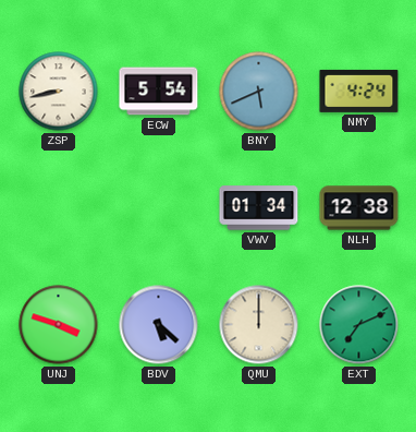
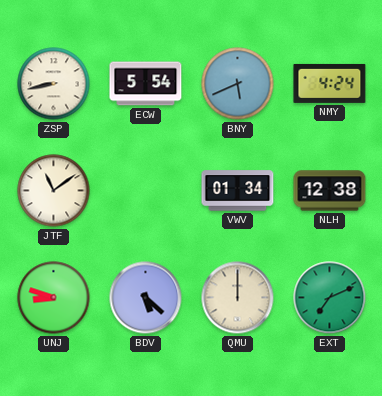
JTF: none -> 11:09 (54, 191)
UNJ: 3:48 -> 8:48 (54, 298)
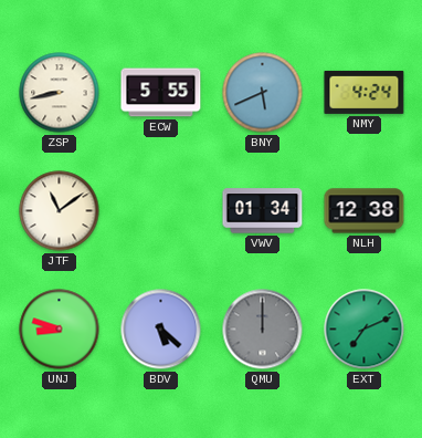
ECW: 5:54 -> 5:55 (161, 93)
QMU dial: cream -> grey (263, 330)
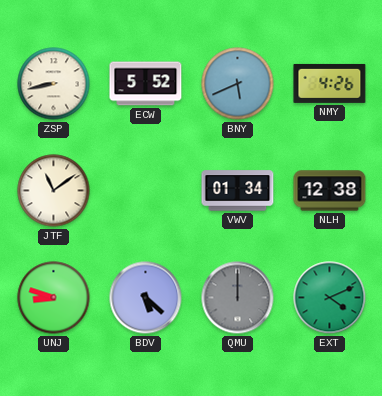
ECW: 5:55 -> 5:52 (146, 84)
NMY: 4:24 -> 4:26 (330, 83)
EXT: 7:11 -> 4:11 (330, 298)
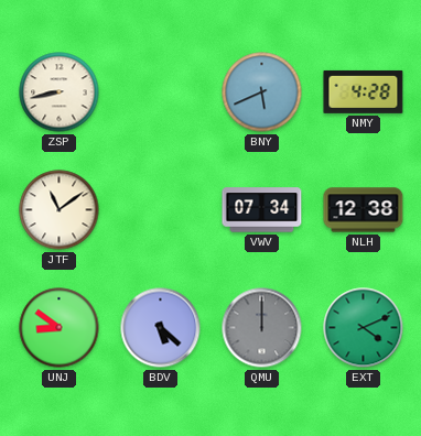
ECW: 5:52 -> none (146, 84)
NMY: 4:26 -> 4:28 (364, 91)
VWV: 01:34 -> 07:34 (262, 210)
UNJ: 8:48 -> 8:51 (60, 328)
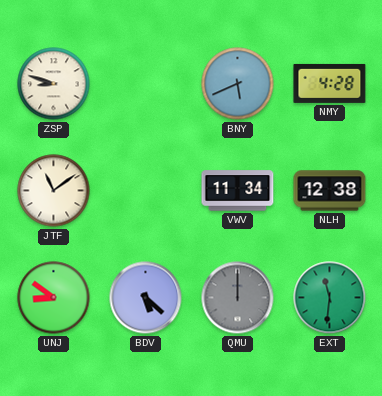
ZSP: 8:43 -> 8:48 (54, 84)
VWV: 07:34 -> 11:34 (238, 191)
EXT: 4:11 -> 11:31 (330, 298)
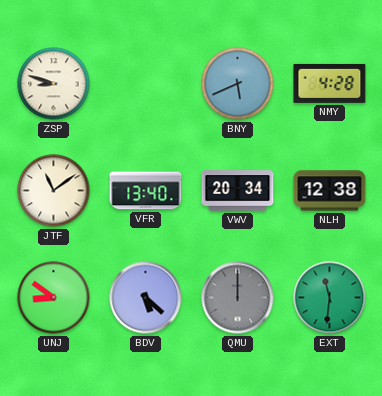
VFR: none -> 13:40 (146, 191)
VWV: 11:34 -> 20:34 (238, 191)
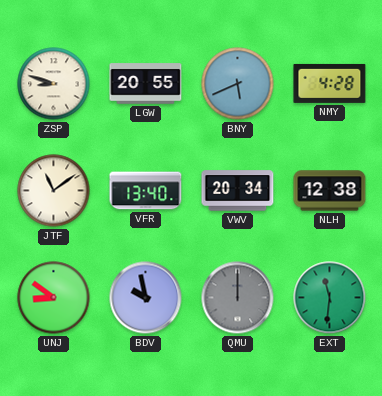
LGW: none -> 20:55 (146, 84)
BDV: 5:22 -> 9:58 (146, 298)
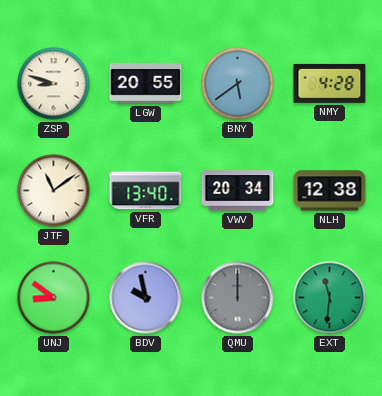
BNY: 5:41 -> 5:39 (238, 84)
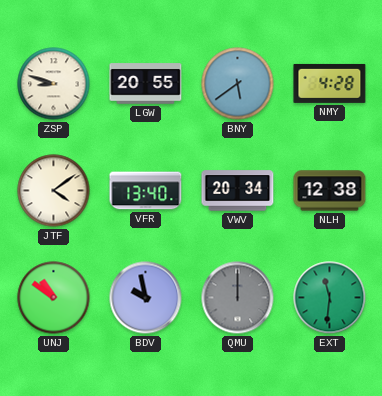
JTF: 11:09 -> 4:09 (54, 191)
UNJ: 8:51 -> 10:51 (54, 298)
